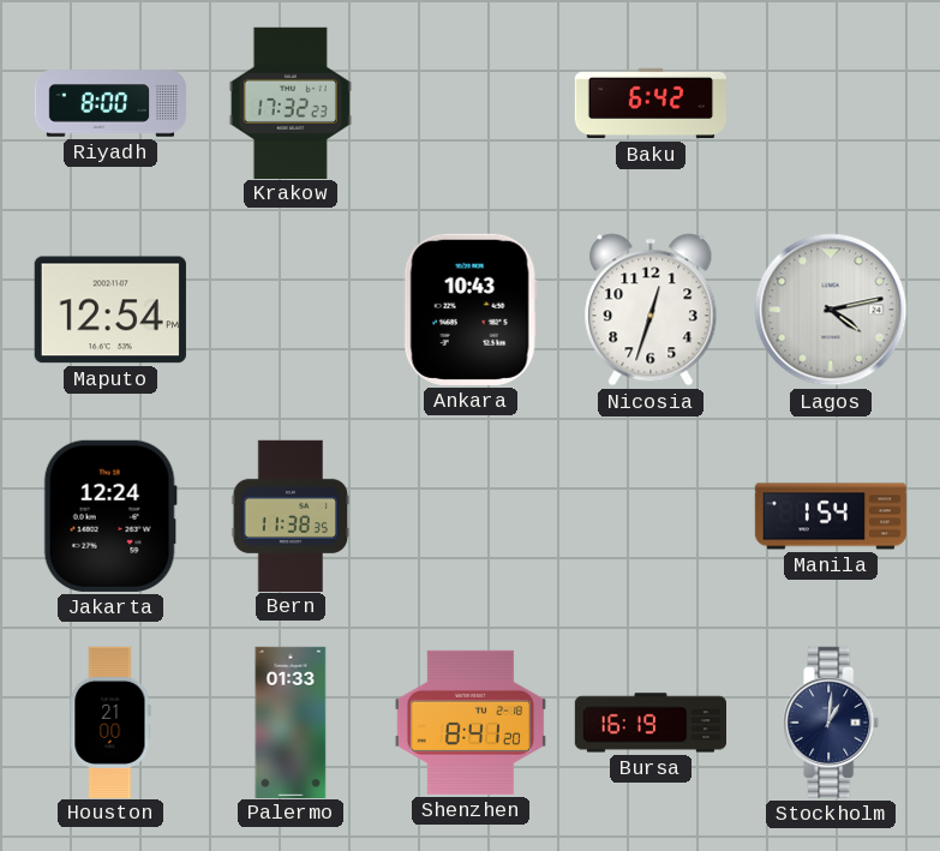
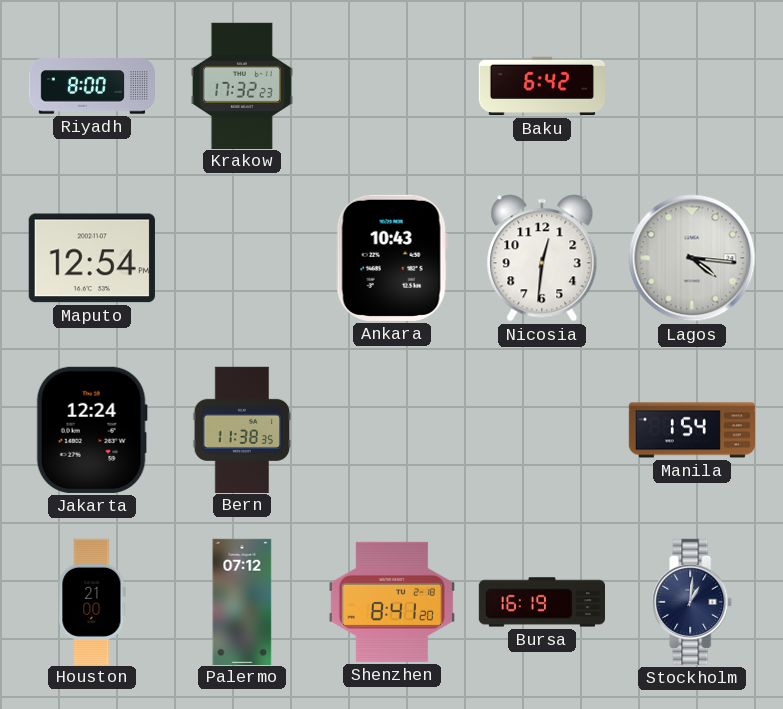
Nicosia: 12:33 -> 12:31 (542, 258)
Lagos: 4:13 -> 4:16 (692, 258)
Palermo: 01:33 -> 07:12 (242, 601)
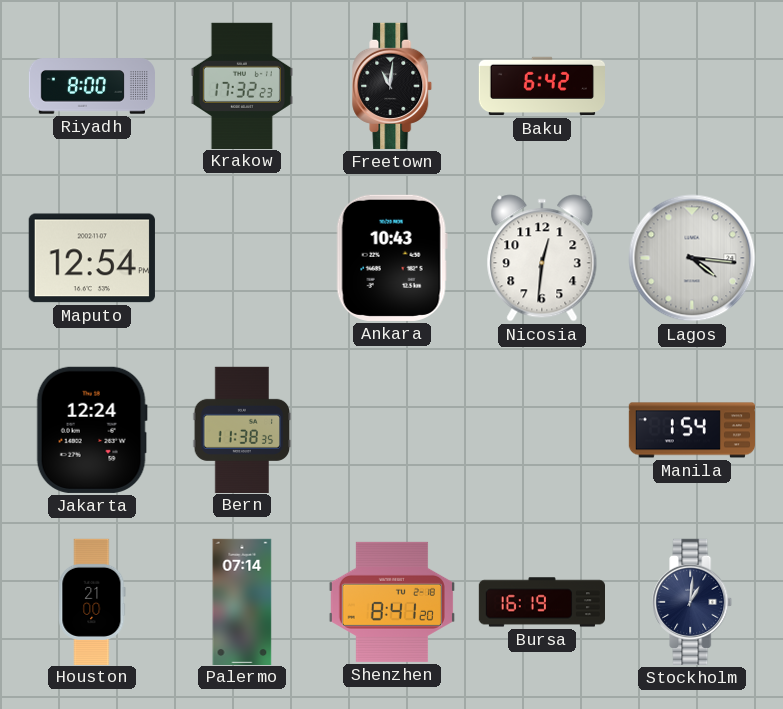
Freetown: none -> 11:01 (393, 86)
Palermo: 07:12 -> 07:14 (242, 601)
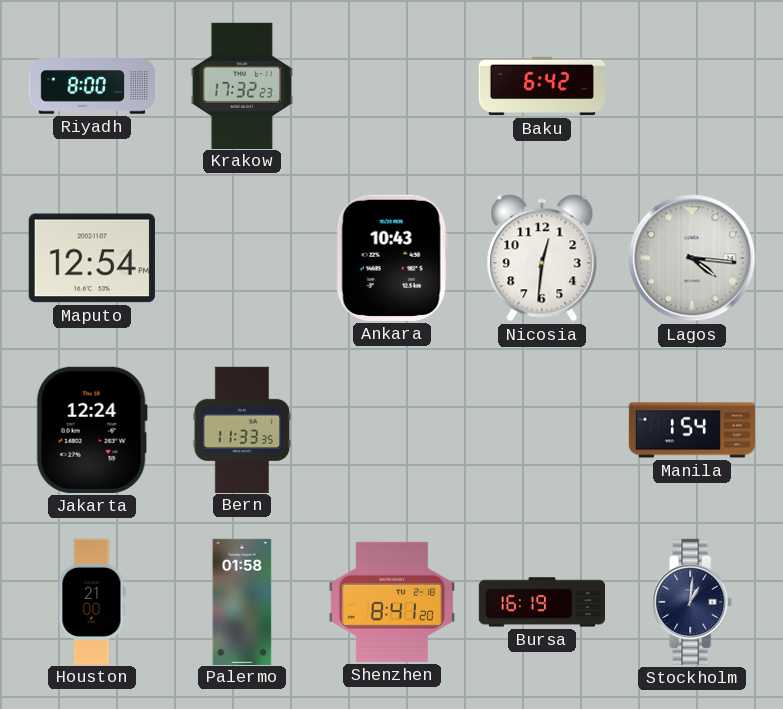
Freetown: 11:01 -> none (393, 86)
Bern: 11:38 -> 11:33 (242, 429)
Palermo: 07:14 -> 01:58 (242, 601)
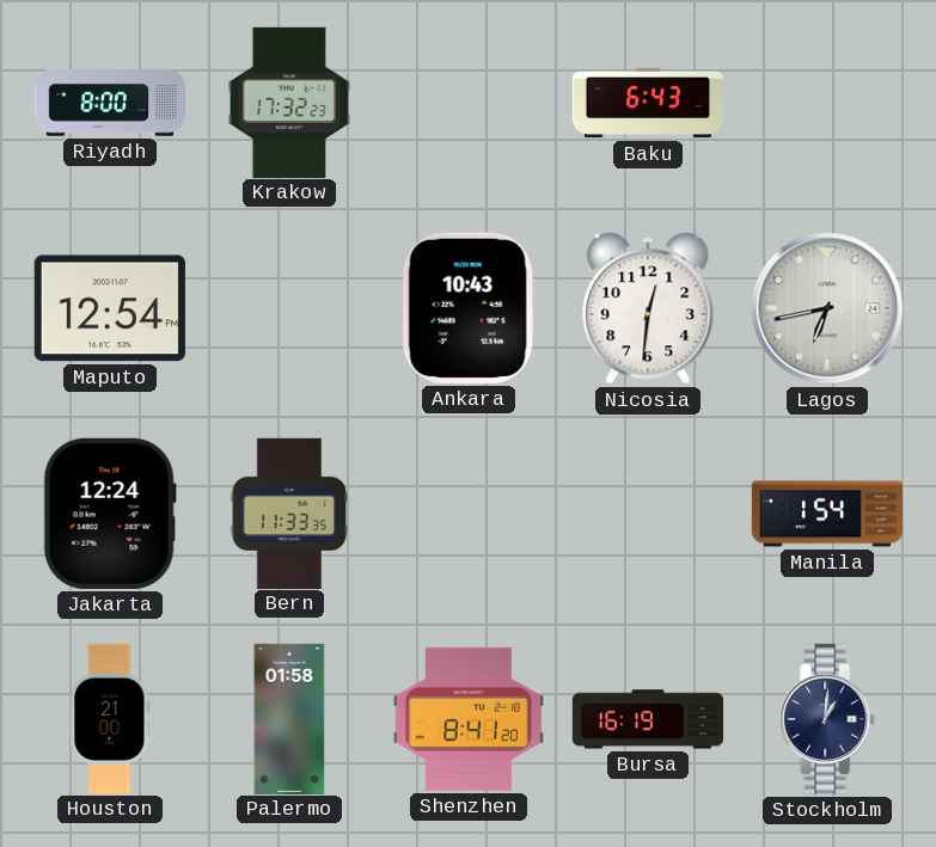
Baku: 6:42 -> 6:43 (647, 103)
Lagos: 4:16 -> 6:43 (827, 308)
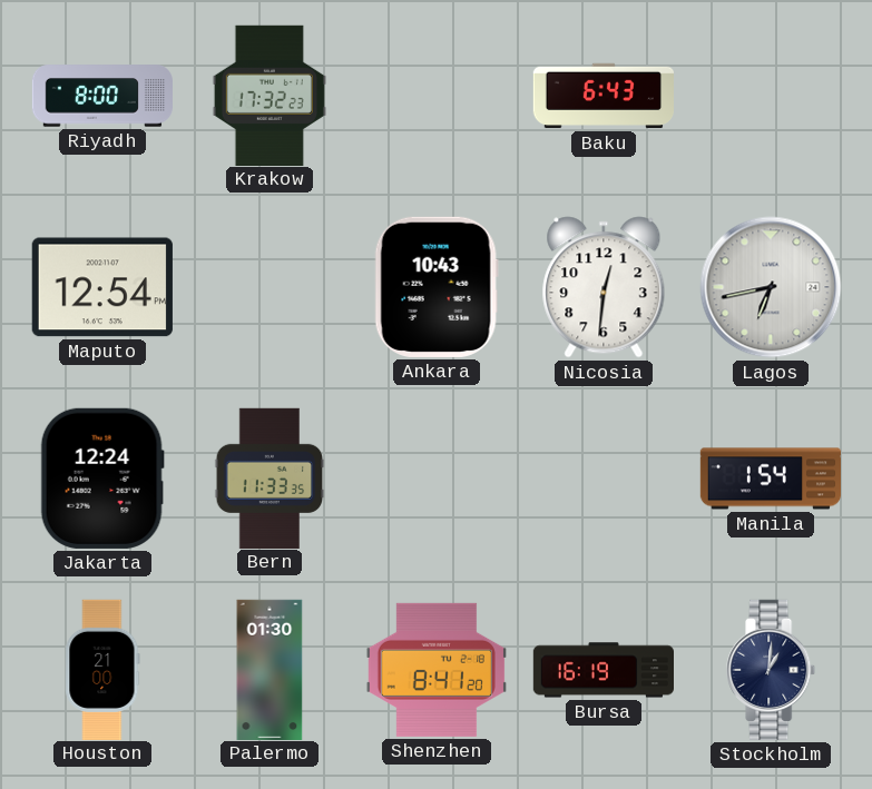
Palermo: 01:58 -> 01:30 (270, 669)
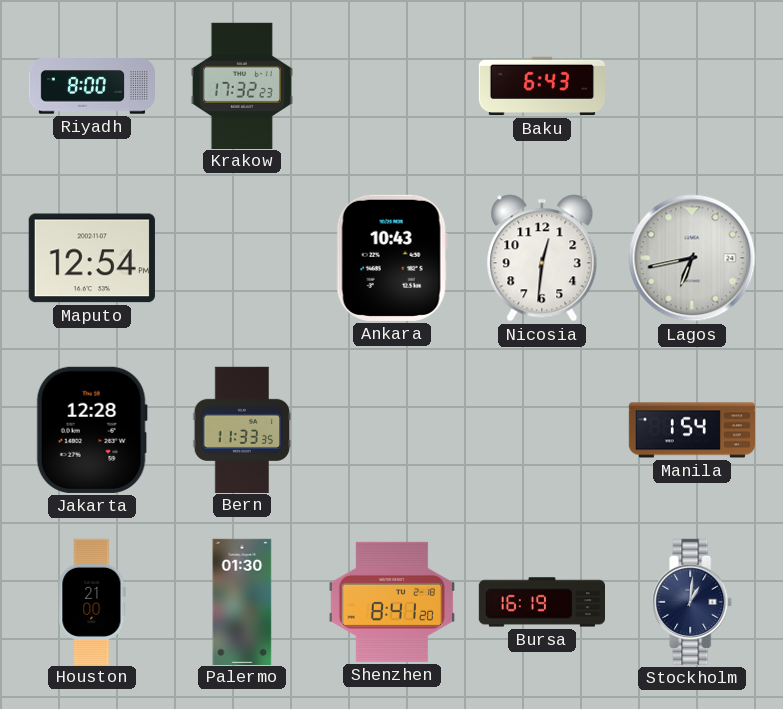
Jakarta: 12:24 -> 12:28 (92, 430)
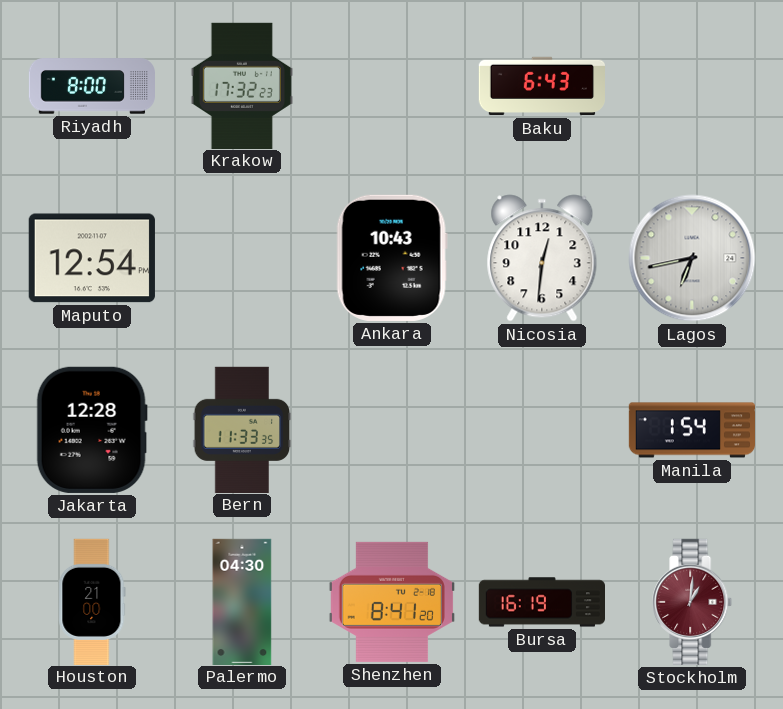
Palermo: 01:30 -> 04:30 (242, 601)
Stockholm dial: navy -> burgundy (693, 602)
